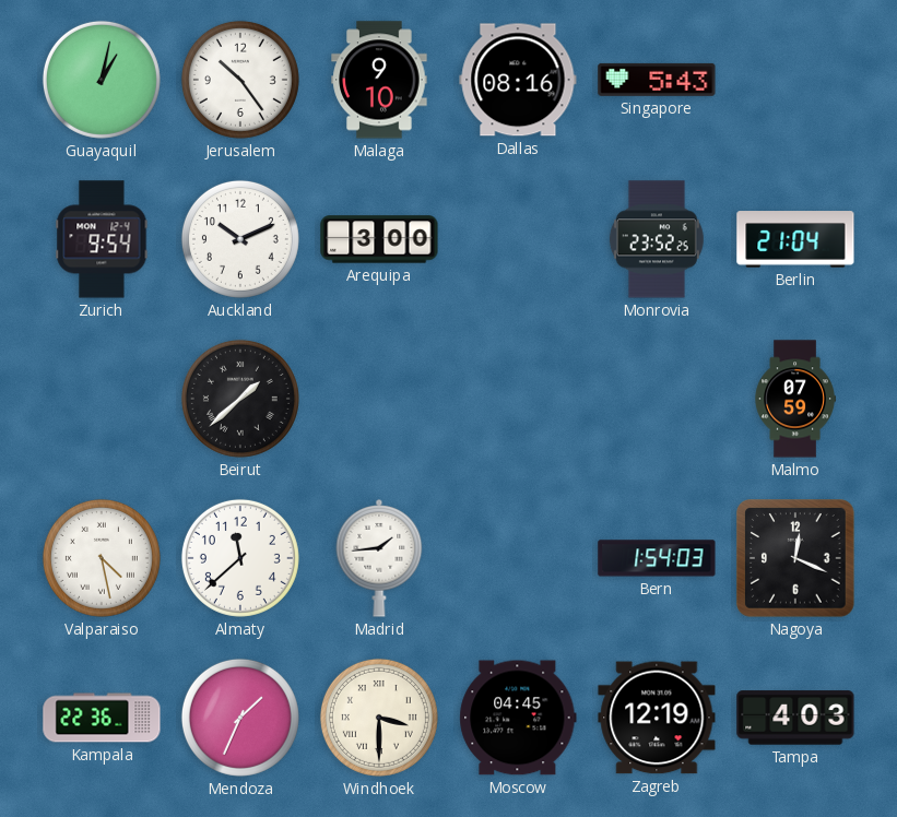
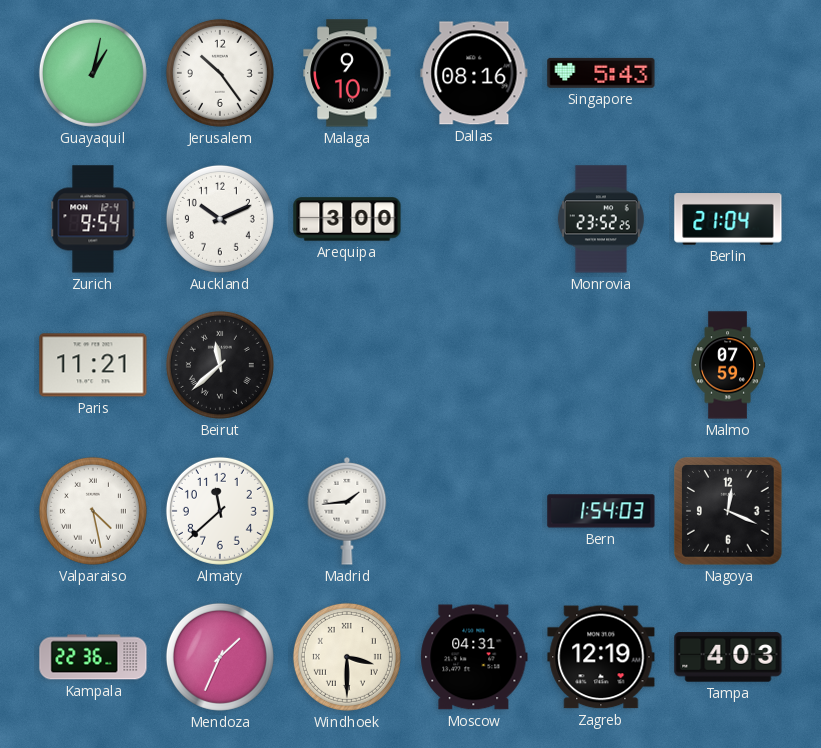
Paris: none -> 11:21 (93, 365)
Beirut: 1:38 -> 11:38 (220, 365)
Moscow: 04:45 -> 04:31 (474, 657)
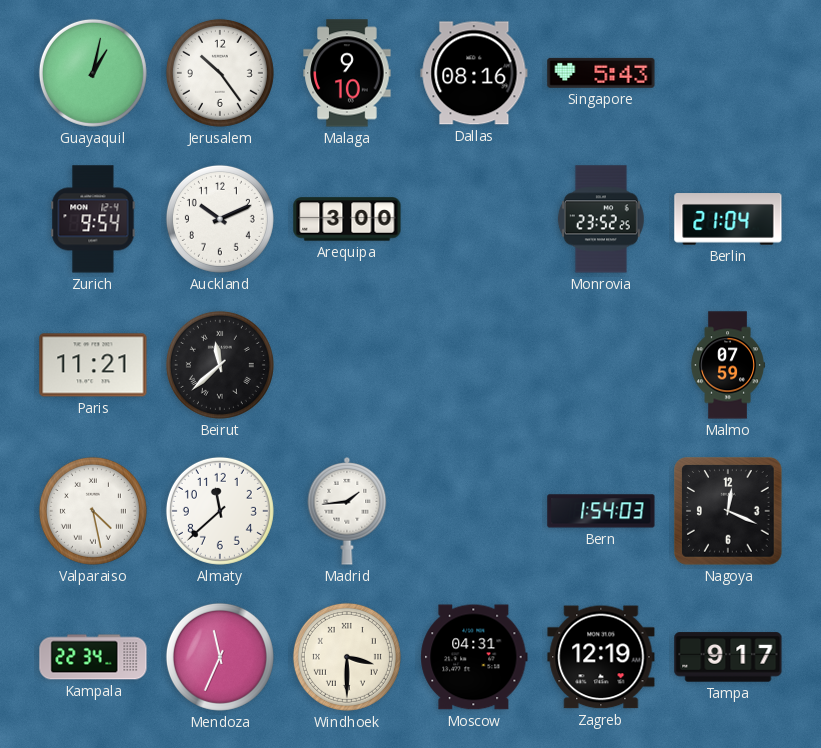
Kampala: 22:36 -> 22:34 (93, 657)
Mendoza: 1:34 -> 11:34 (220, 657)
Tampa: 4:03 -> 9:17 (728, 657)
